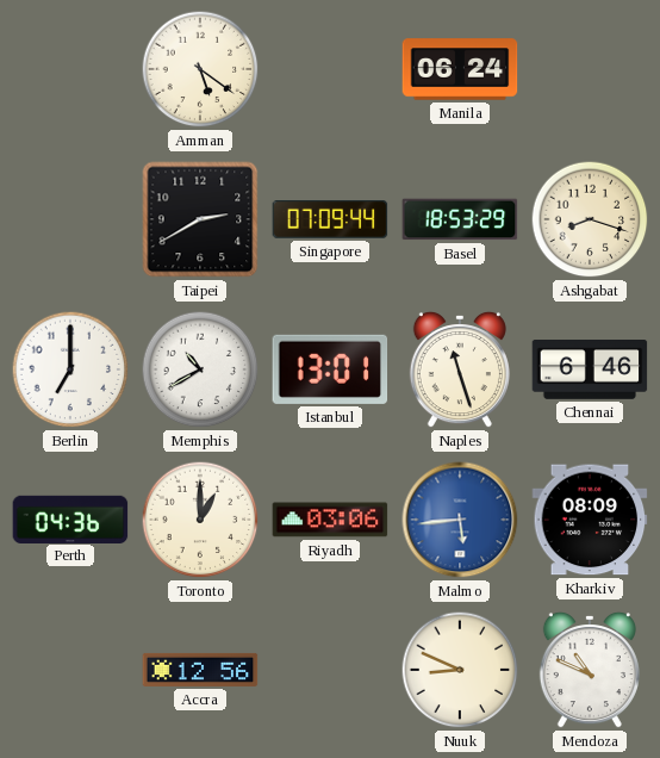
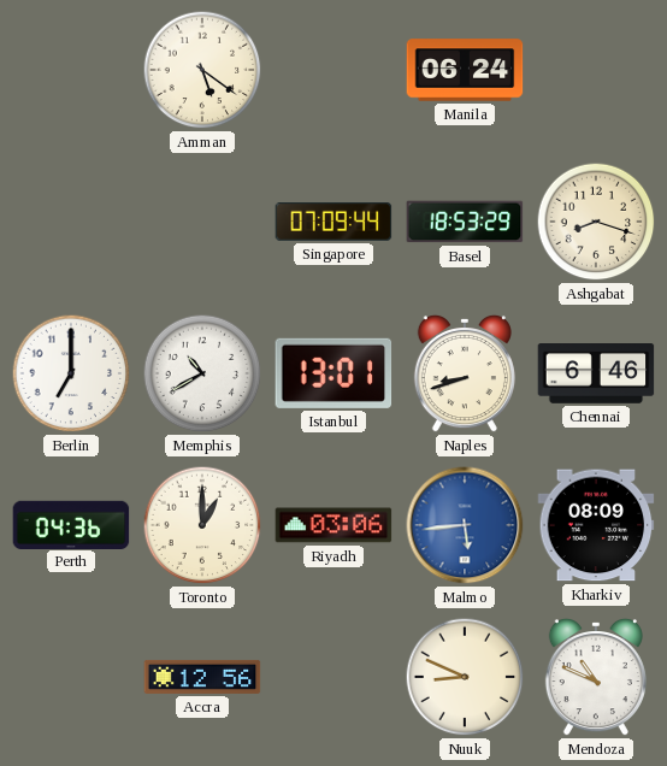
Taipei: 2:40 -> none (200, 219)
Naples: 11:27 -> 8:42 (465, 373)
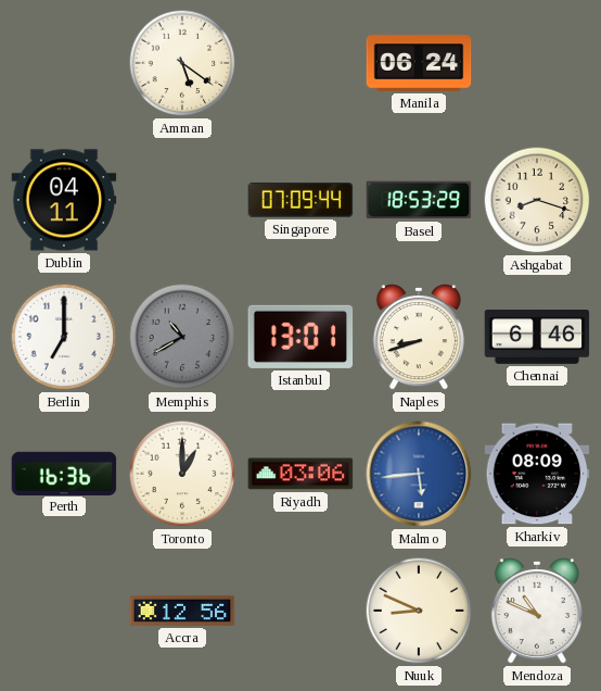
Dublin: none -> 04:11 (64, 200)
Memphis dial: white -> grey (182, 337)
Perth: 04:36 -> 16:36 (64, 473)
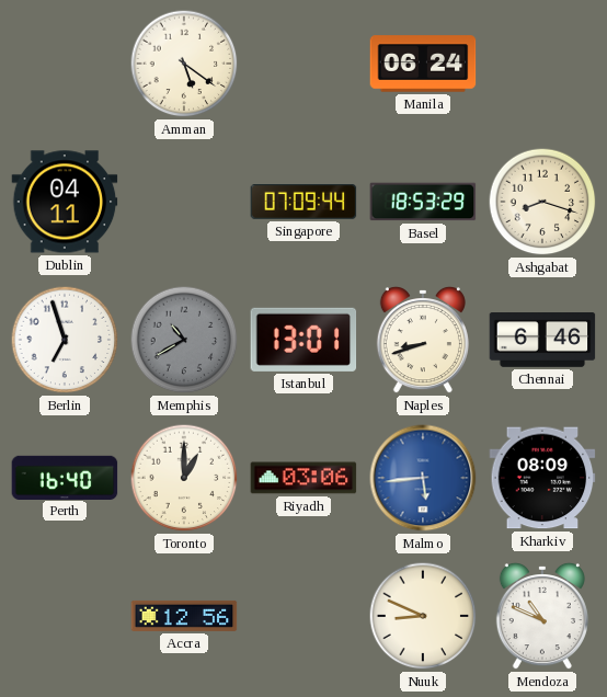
Berlin: 7:00 -> 6:57 (65, 340)
Perth: 16:36 -> 16:40 (65, 477)
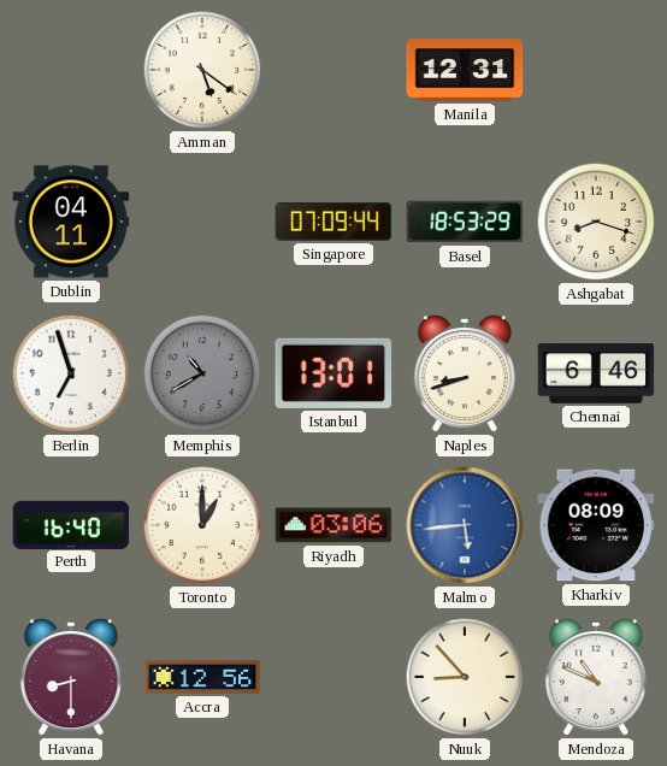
Manila: 06:24 -> 12:31 (465, 70)
Havana: none -> 8:30 (71, 677)
Nuuk: 8:49 -> 8:53 (465, 677)
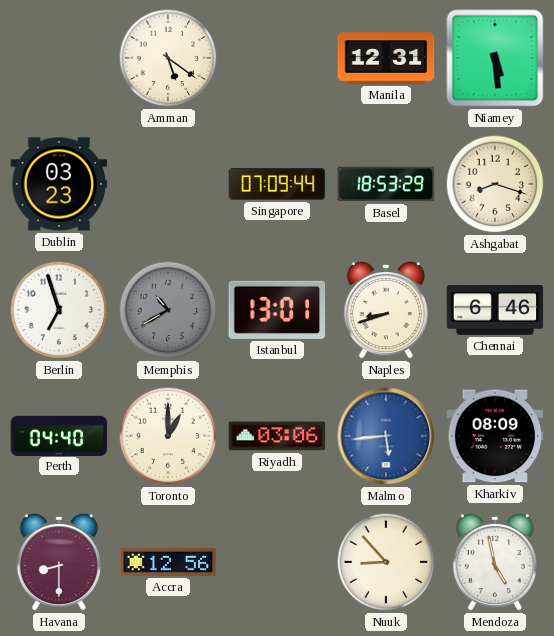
Niamey: none -> 5:29 (495, 58)
Dublin: 04:11 -> 03:23 (59, 184)
Perth: 16:40 -> 04:40 (59, 435)
Mendoza: 10:49 -> 4:58 (495, 562)
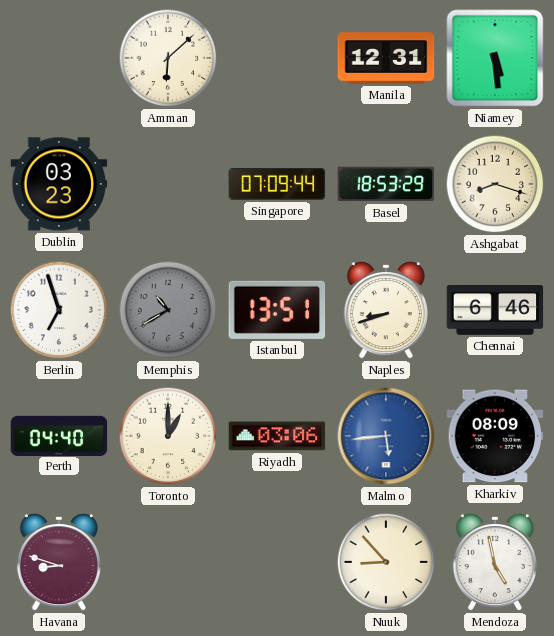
Amman: 5:21 -> 6:08 (168, 58)
Istanbul: 13:01 -> 13:51 (277, 310)
Havana: 8:30 -> 8:48 (59, 562)
Accra: 12:56 -> none (168, 562)
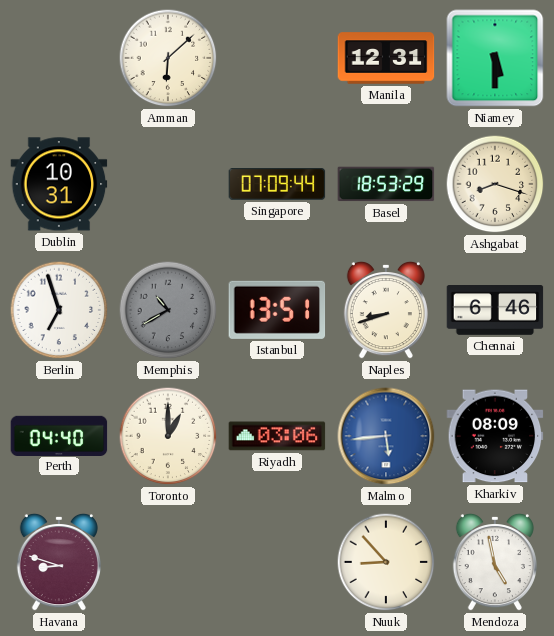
Niamey: 5:29 -> 5:30 (495, 58)
Dublin: 03:23 -> 10:31 (59, 184)
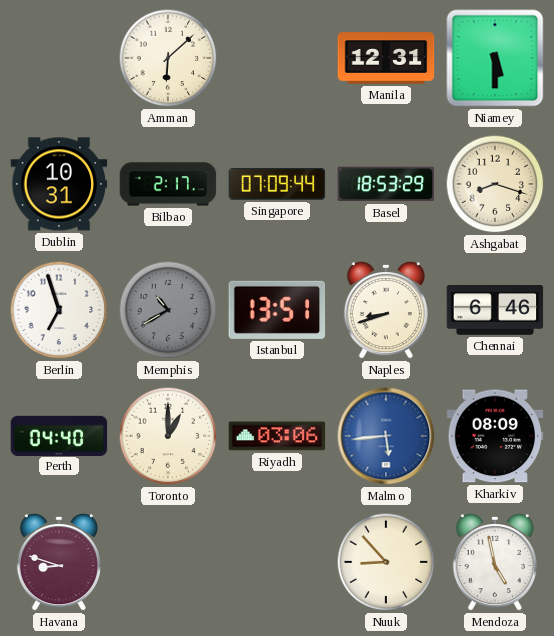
Bilbao: none -> 2:17 (168, 184)
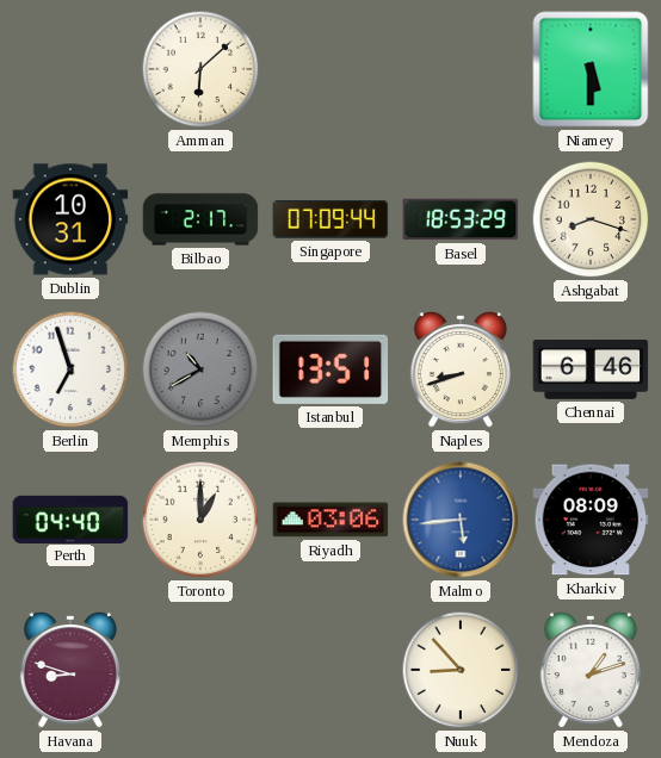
Manila: 12:31 -> none (386, 58)
Mendoza: 4:58 -> 1:12 (591, 670)
